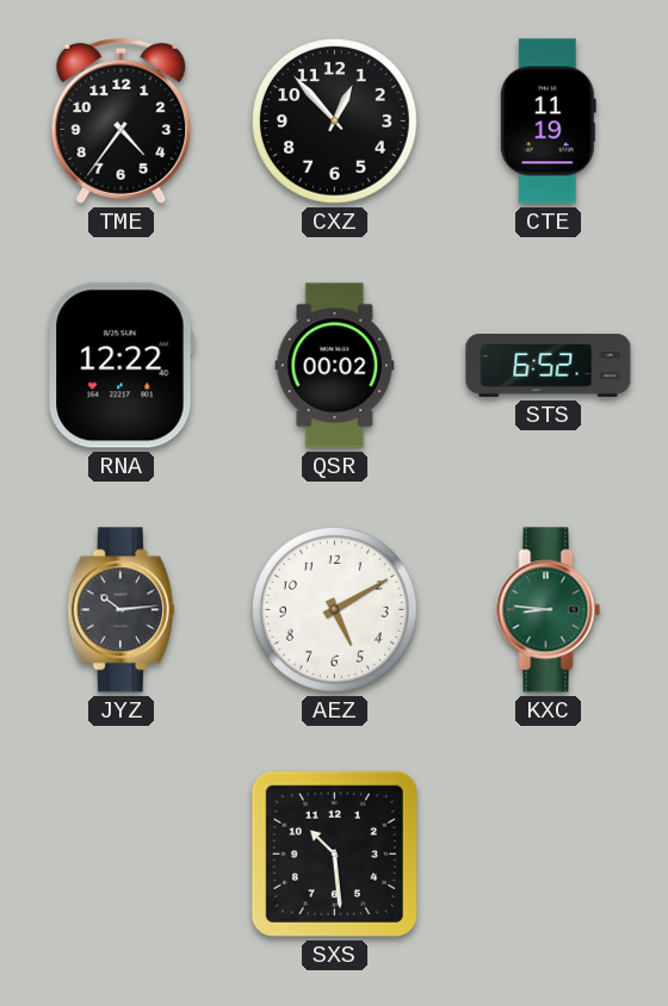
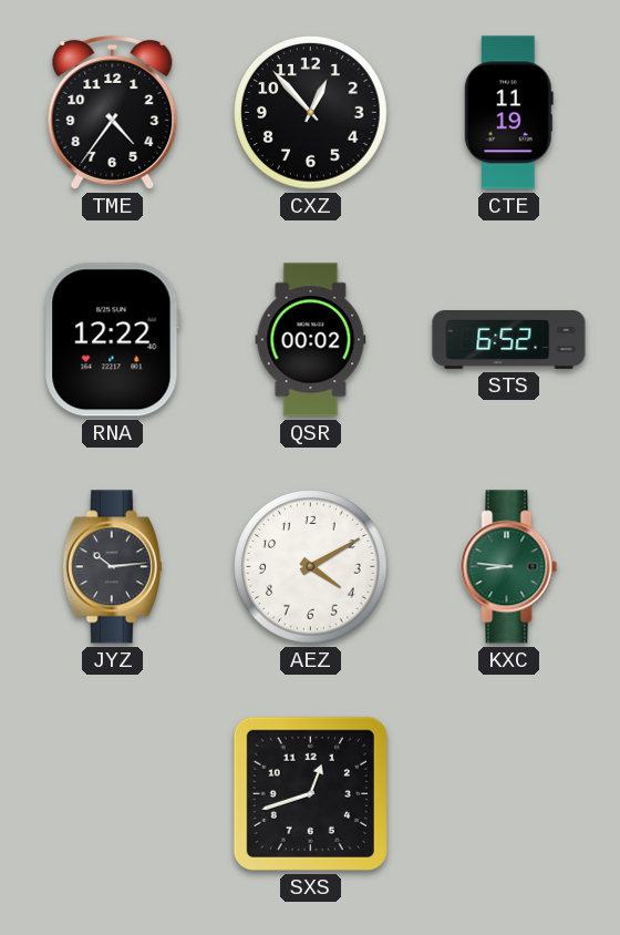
AEZ: 5:10 -> 4:10 (311, 567)
SXS: 10:29 -> 12:42 (310, 793)
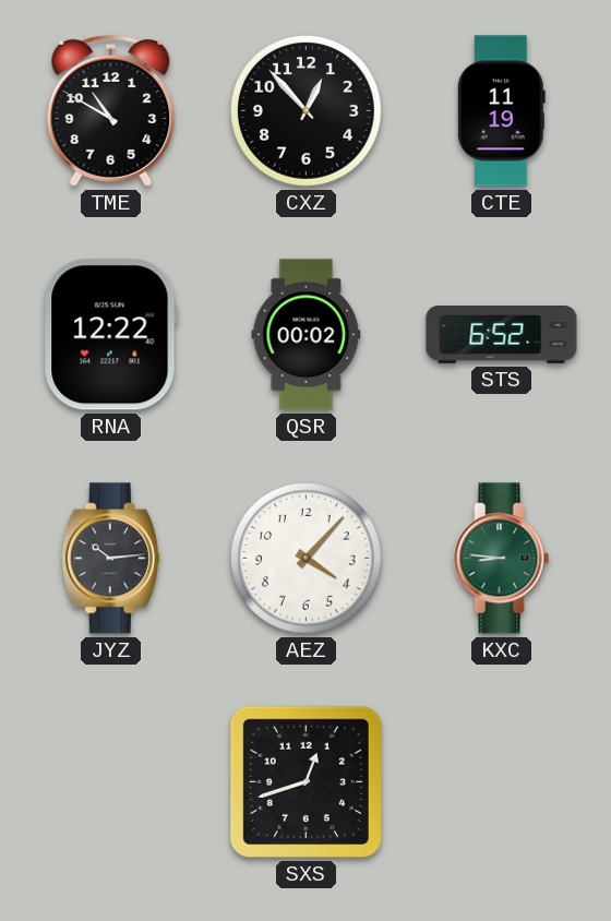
TME: 4:36 -> 10:50 (111, 110)
AEZ: 4:10 -> 4:07 (307, 559)
